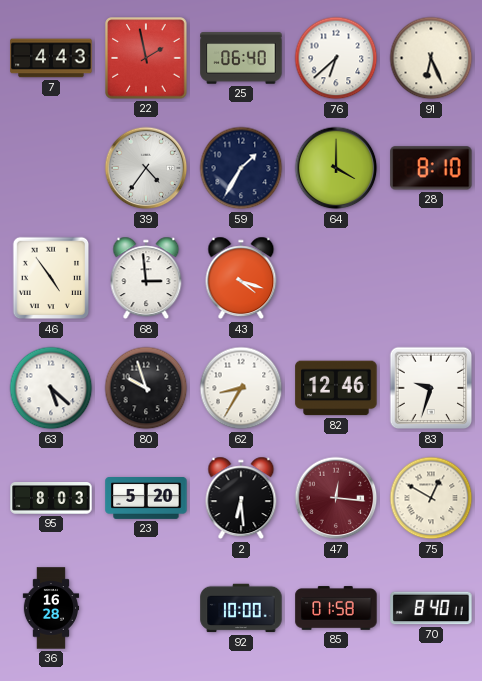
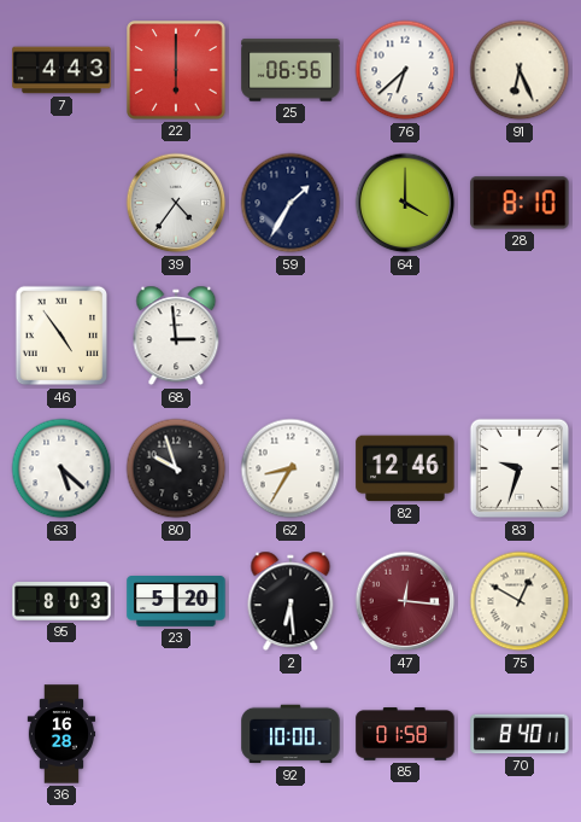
22: 1:58 -> 6:00 (176, 70)
25: 06:40 -> 06:56 (290, 70)
43: 4:18 -> none (241, 278)
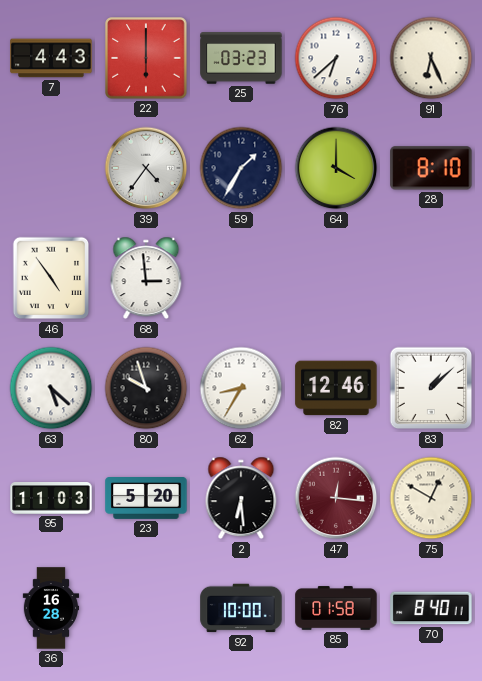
25: 06:56 -> 03:23 (241, 58)
83: 9:33 -> 1:08 (431, 388)
95: 8:03 -> 11:03 (51, 499)
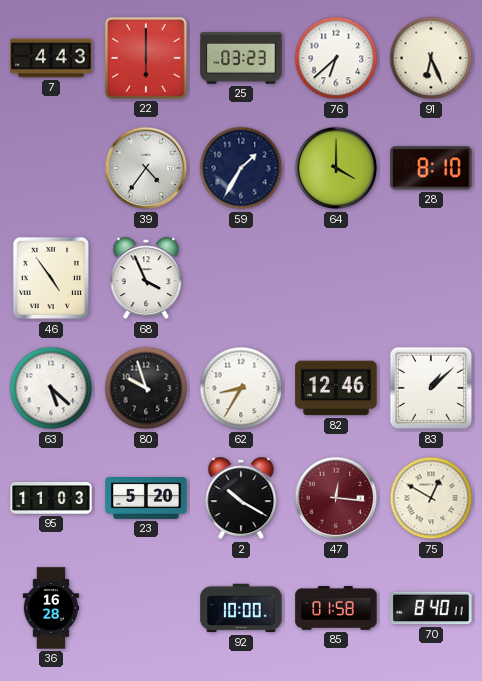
68: 2:59 -> 3:56 (146, 278)
2: 6:29 -> 10:20 (241, 498)
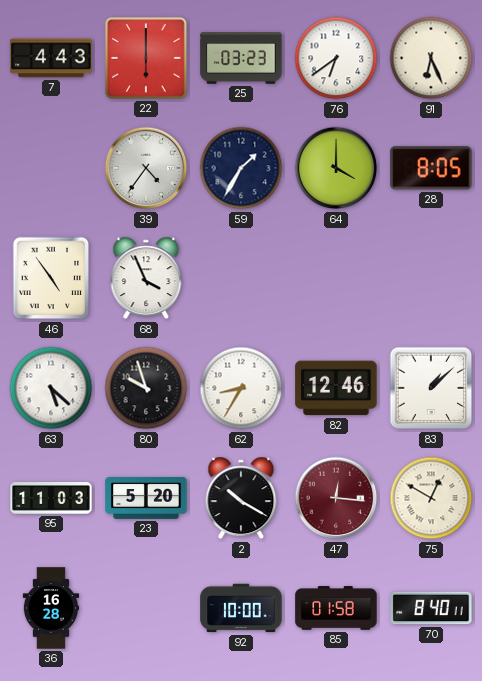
76: 6:38 -> 6:39 (336, 58)
28: 8:10 -> 8:05 (431, 168)
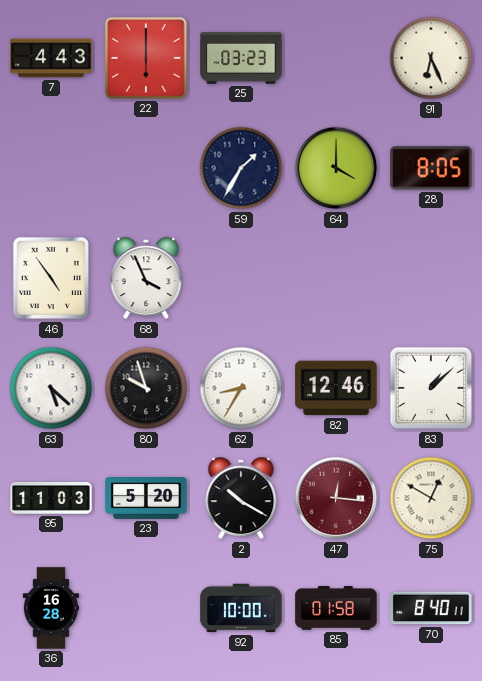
76: 6:39 -> none (336, 58)
39: 4:36 -> none (146, 168)
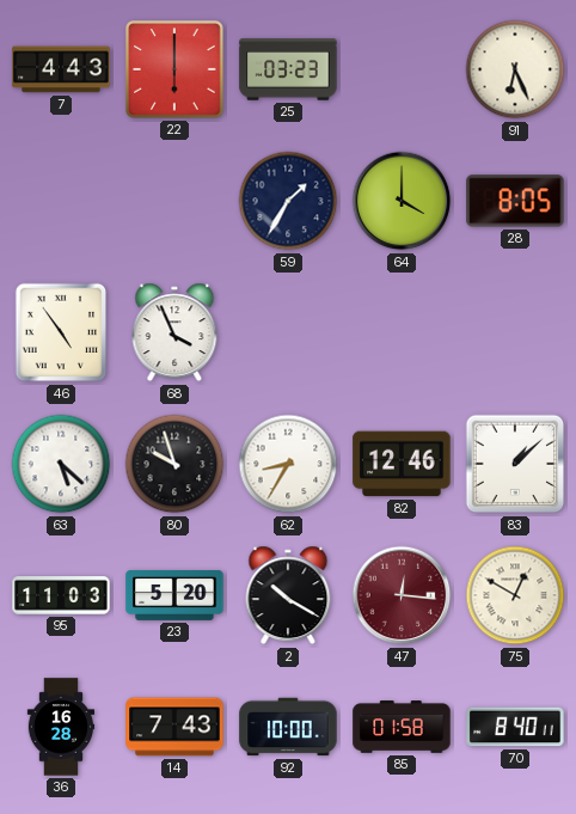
14: none -> 7:43 (174, 727)
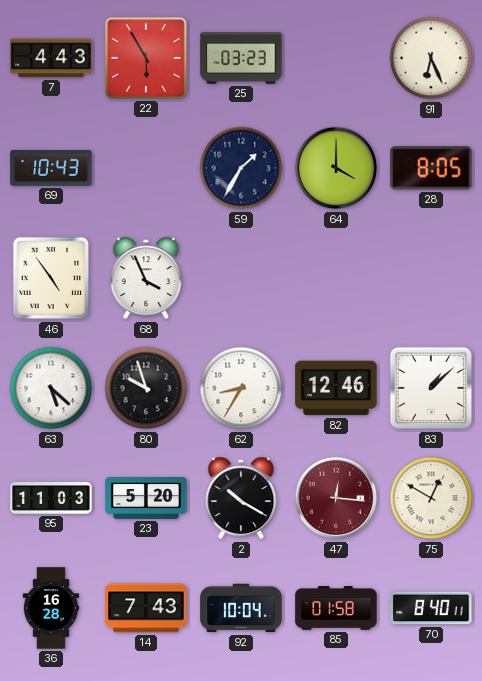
22: 6:00 -> 5:55 (146, 58)
69: none -> 10:43 (51, 169)
92: 10:00 -> 10:04 (241, 608)
